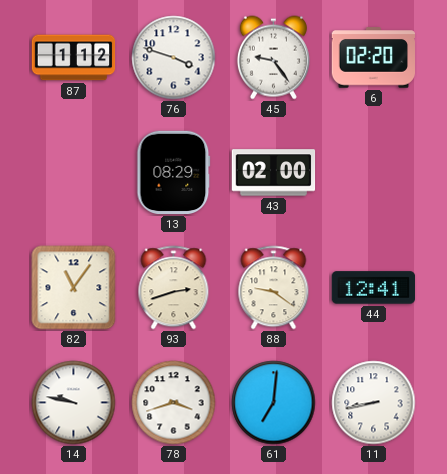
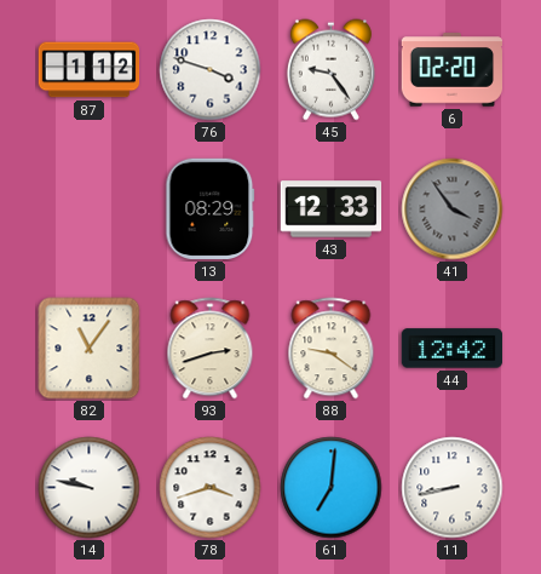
43: 02:00 -> 12:33 (332, 209)
41: none -> 3:54 (453, 209)
44: 12:41 -> 12:42 (453, 349)
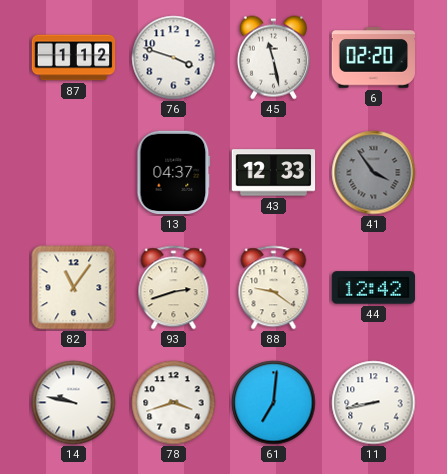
45: 9:24 -> 11:28 (273, 58)
13: 08:29 -> 04:37 (174, 173)
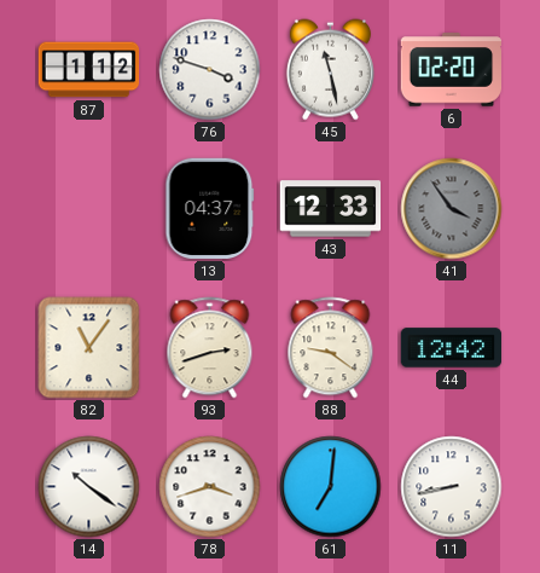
14: 9:47 -> 10:21 (89, 487)
